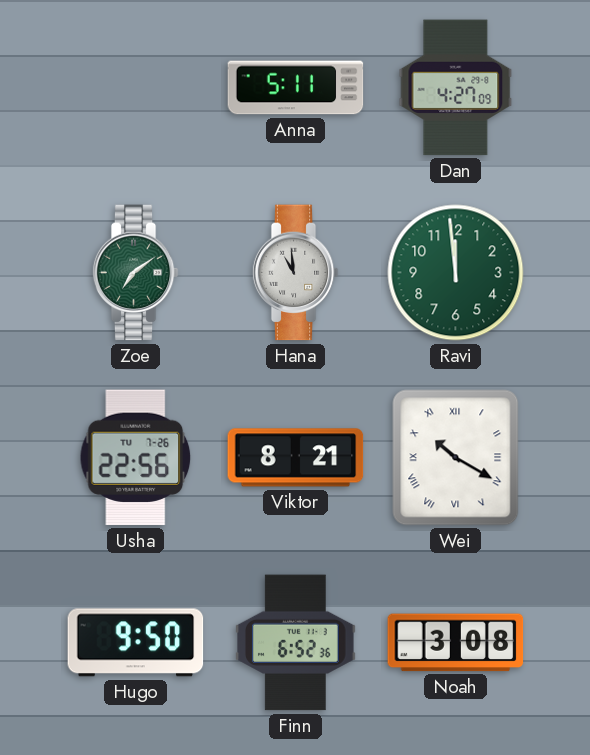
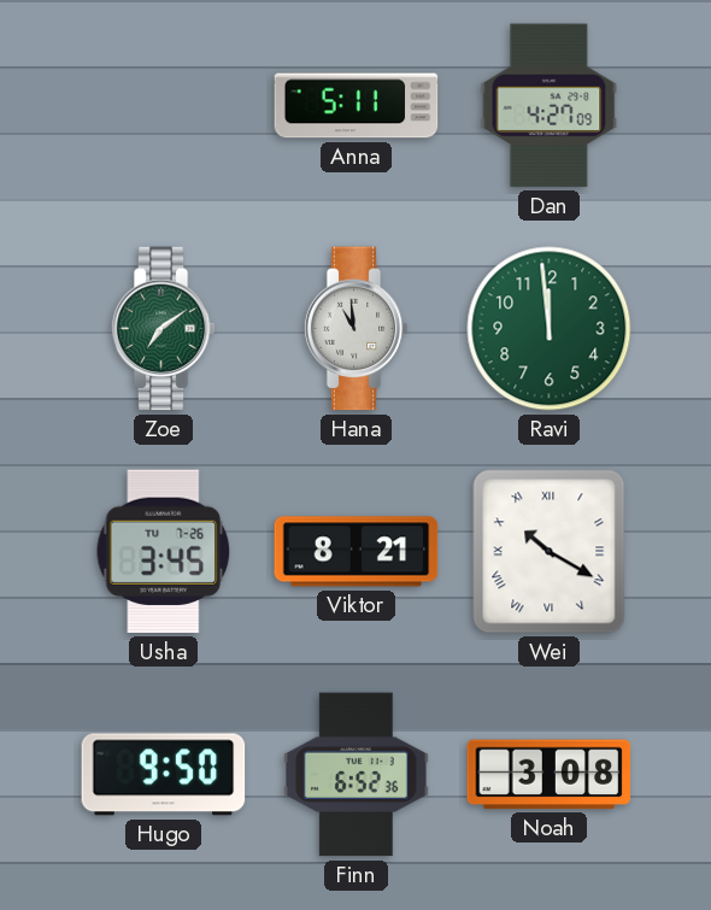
Usha: 22:56 -> 3:45 (164, 552)
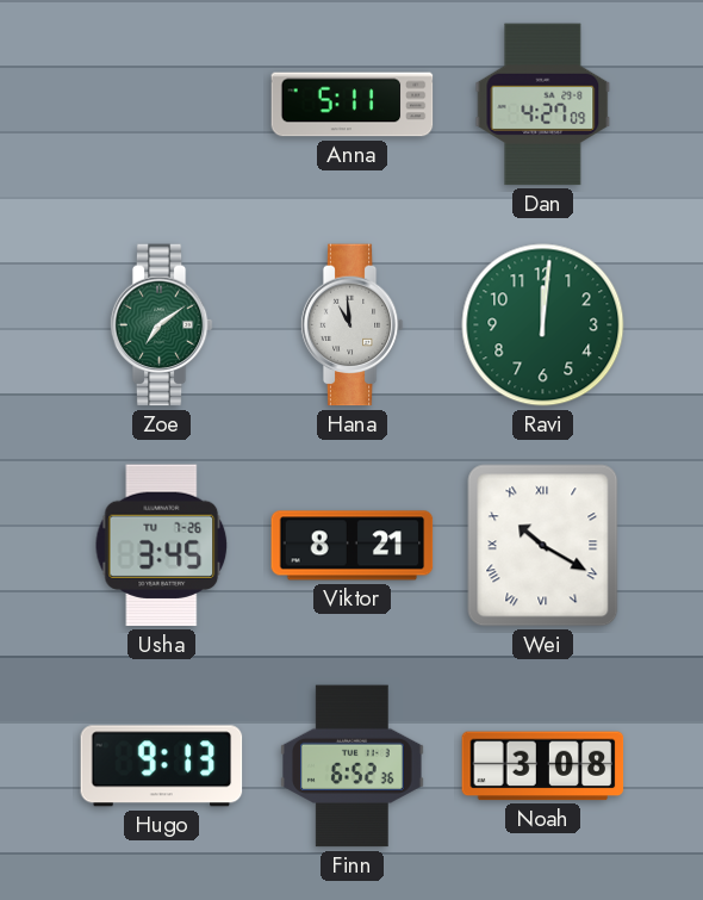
Ravi: 11:59 -> 12:01 (543, 325)
Hugo: 9:50 -> 9:13 (162, 766)
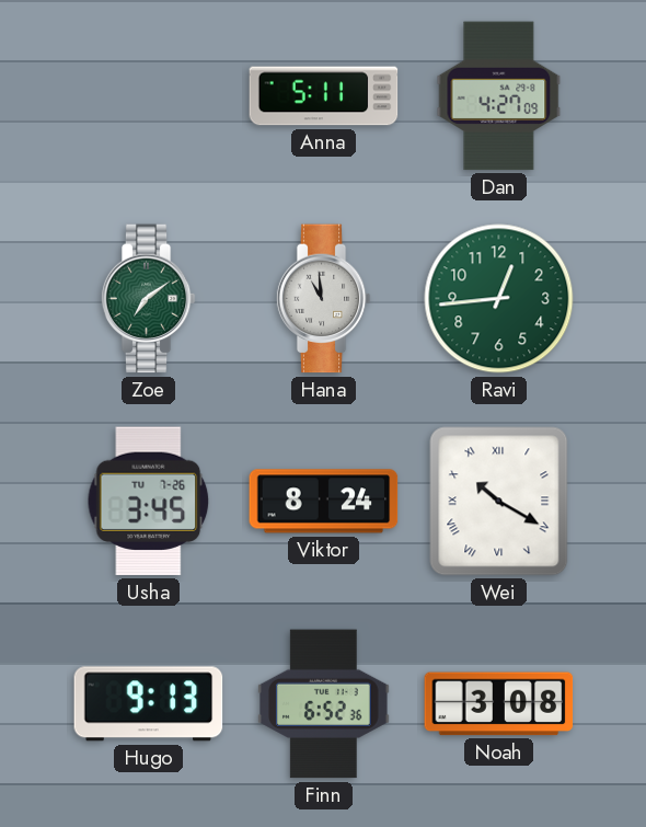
Ravi: 12:01 -> 12:44 (499, 299)
Viktor: 8:21 -> 8:24 (324, 502)
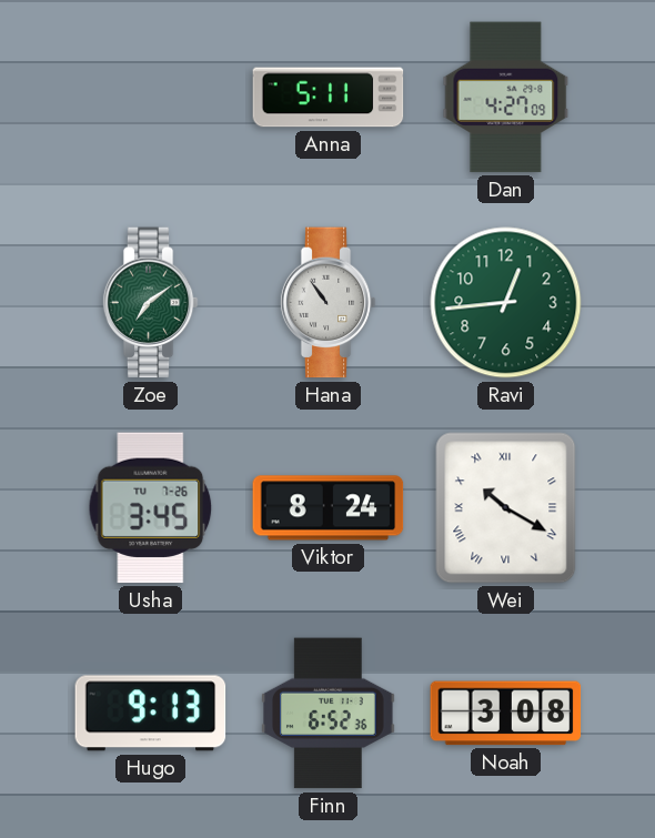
Hana: 10:59 -> 10:54 (327, 303)
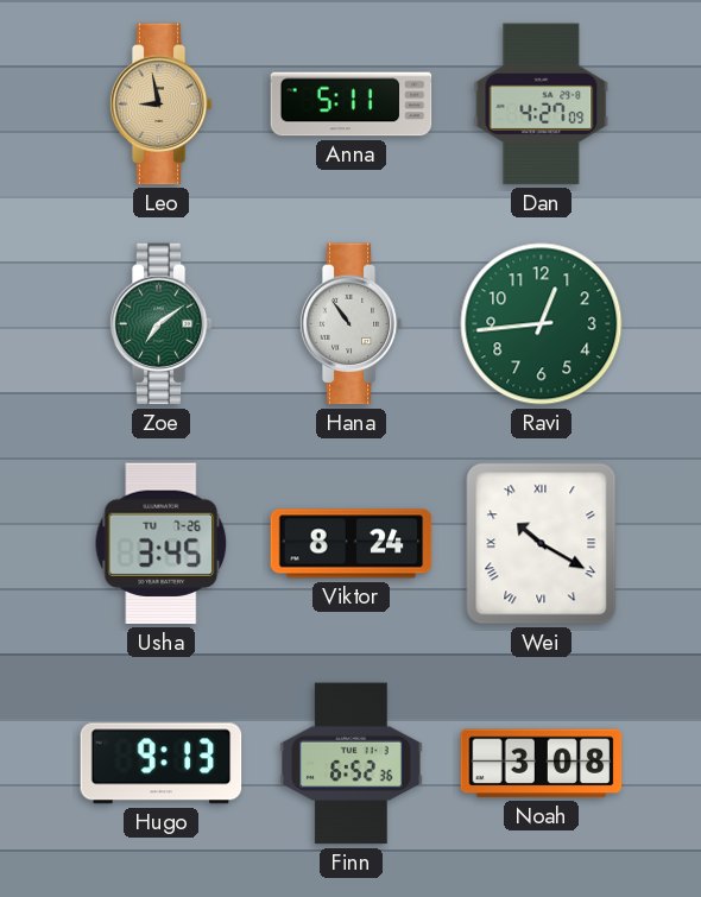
Leo: none -> 8:58 (160, 105)
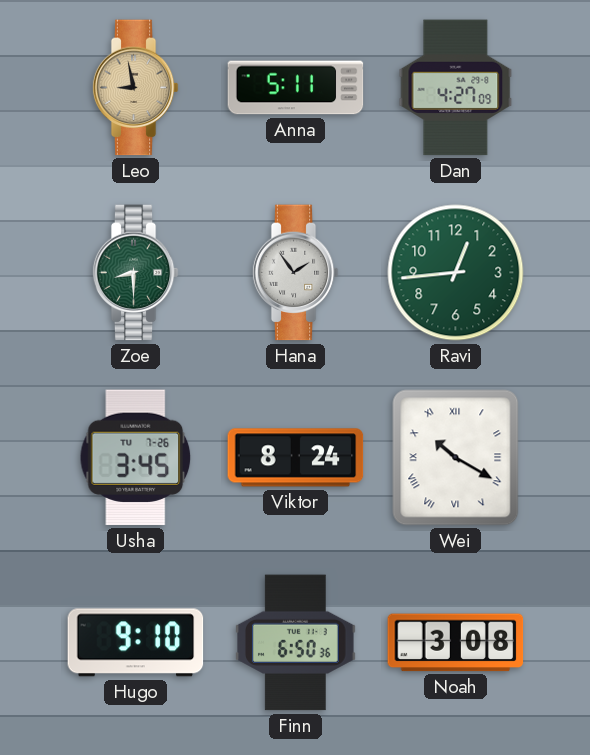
Zoe: 7:09 -> 8:30 (135, 273)
Hana: 10:54 -> 1:54 (295, 273)
Hugo: 9:13 -> 9:10 (136, 643)
Finn: 6:52 -> 6:50 (296, 643)
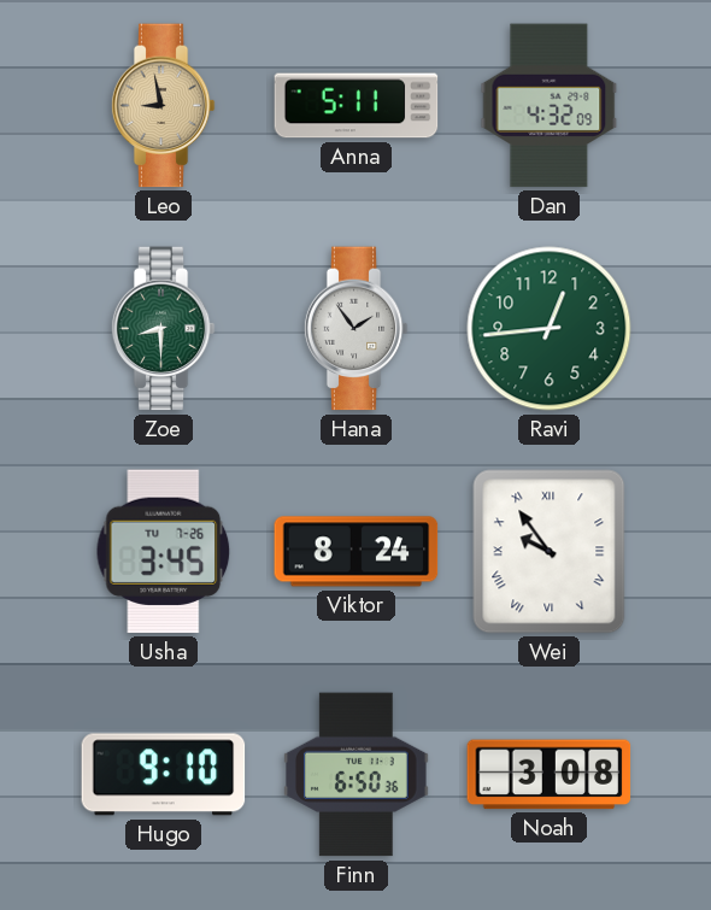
Dan: 4:27 -> 4:32 (550, 106)
Wei: 10:20 -> 9:54 (550, 552)
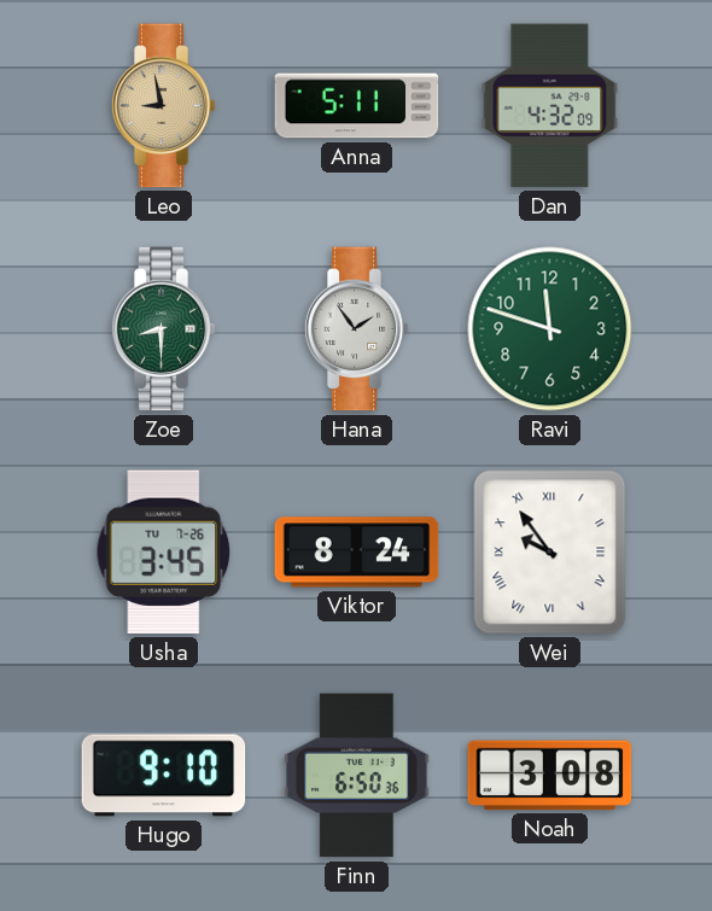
Ravi: 12:44 -> 11:48 (550, 329)
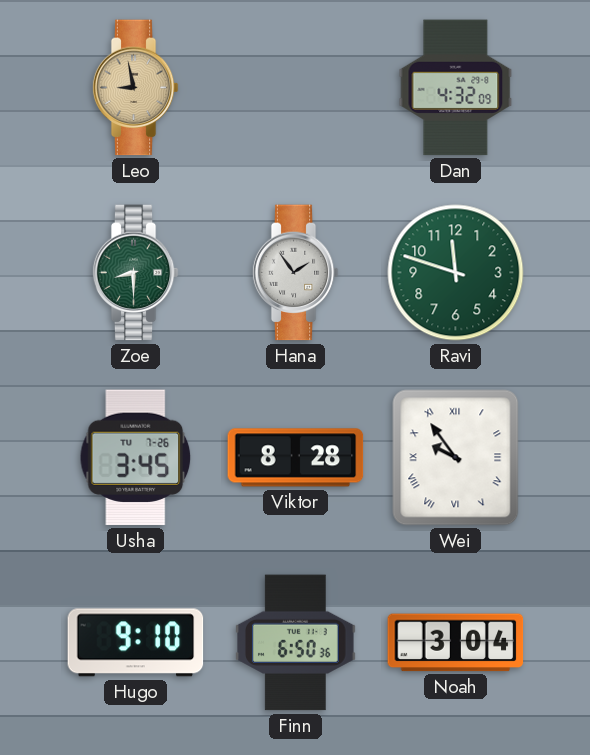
Anna: 5:11 -> none (357, 106)
Viktor: 8:24 -> 8:28 (296, 458)
Noah: 3:08 -> 3:04 (456, 643)
